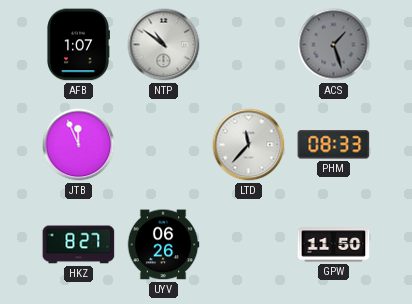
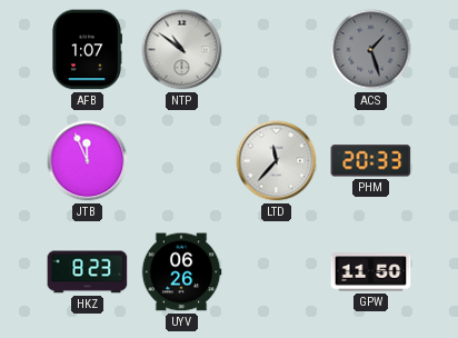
PHM: 08:33 -> 20:33 (371, 161)
HKZ: 8:27 -> 8:23 (88, 272)
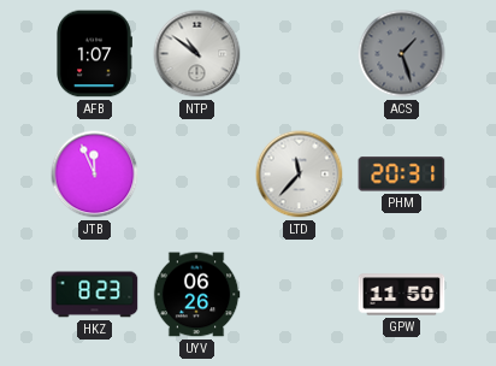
PHM: 20:33 -> 20:31 (402, 175)
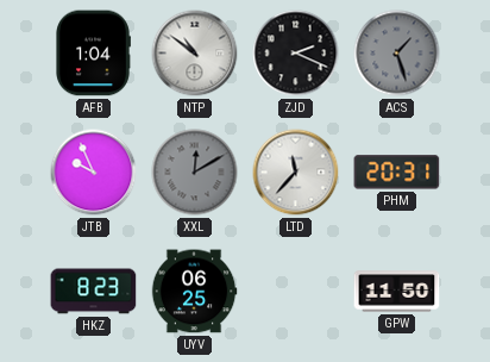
AFB: 1:07 -> 1:04 (93, 54)
ZJD: none -> 2:19 (296, 54)
JTB: 11:56 -> 9:56 (94, 173)
XXL: none -> 12:10 (195, 173)
UYV: 06:26 -> 06:25 (194, 292)
